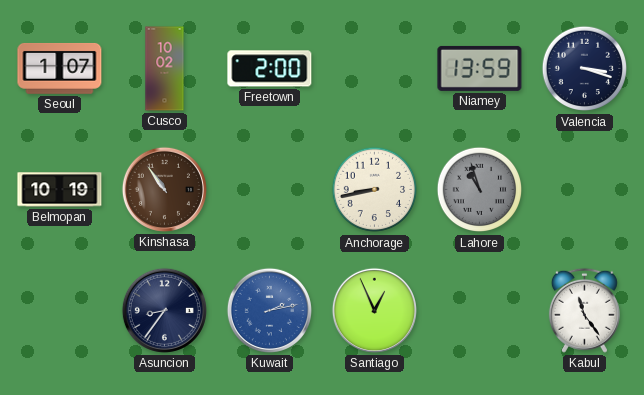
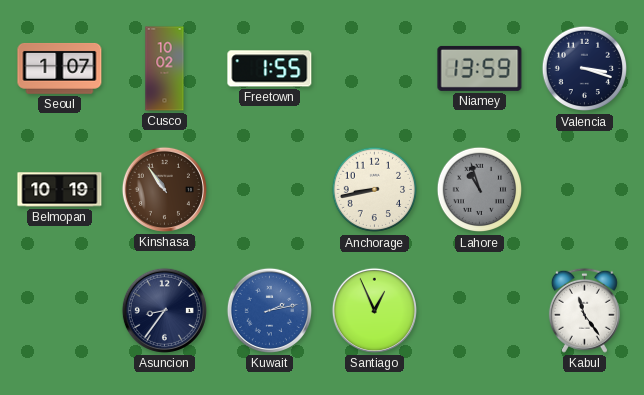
Freetown: 2:00 -> 1:55 (270, 69)
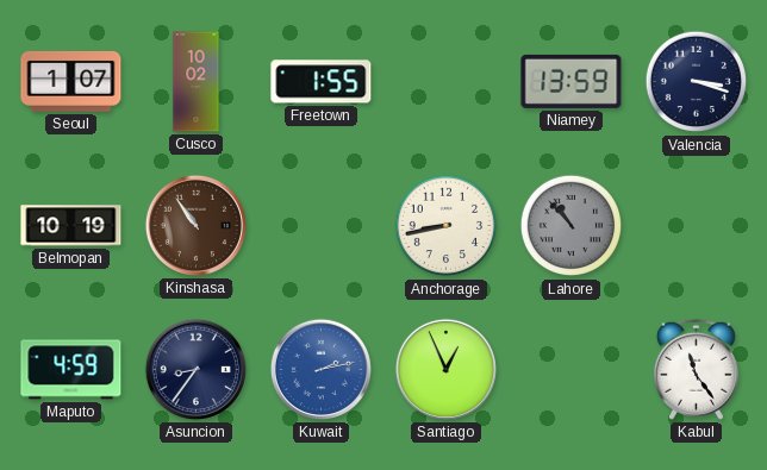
Lahore: 10:57 -> 10:53 (572, 226)
Maputo: none -> 4:59 (71, 370)
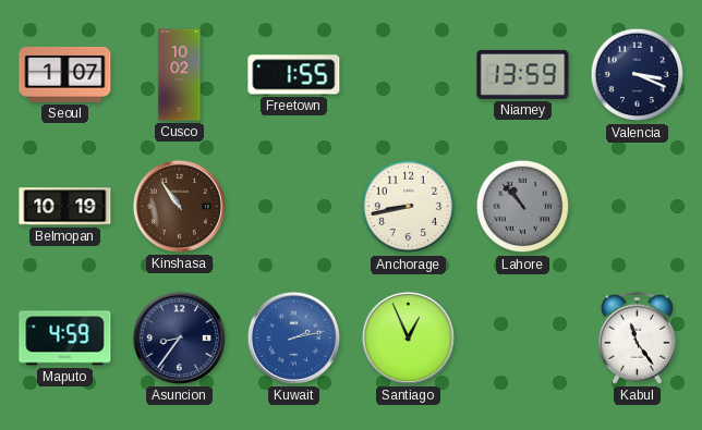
Valencia: 3:18 -> 3:19 (638, 75)
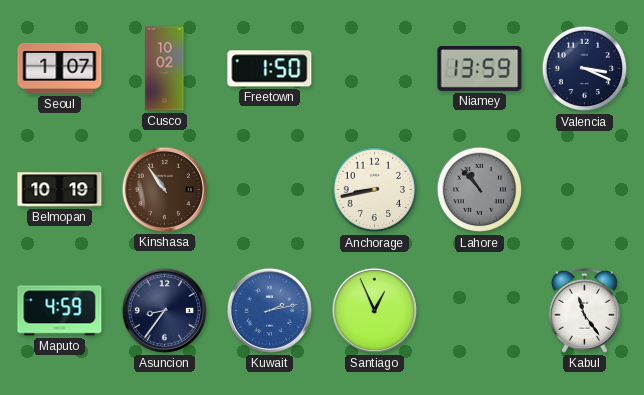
Freetown: 1:55 -> 1:50 (270, 69)
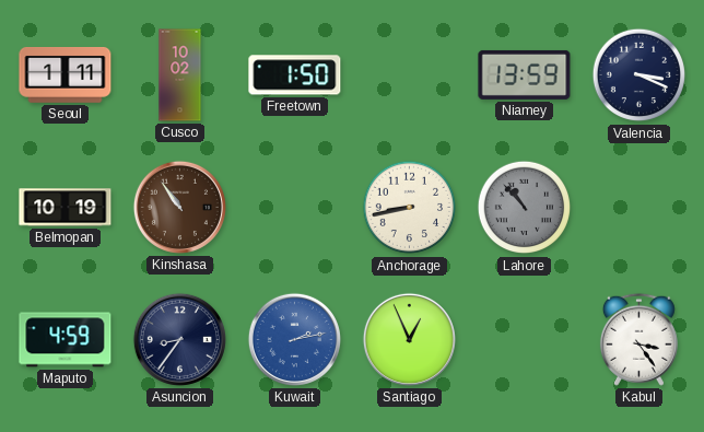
Seoul: 1:07 -> 1:11 (66, 75)
Kabul: 11:24 -> 3:24 (638, 339)
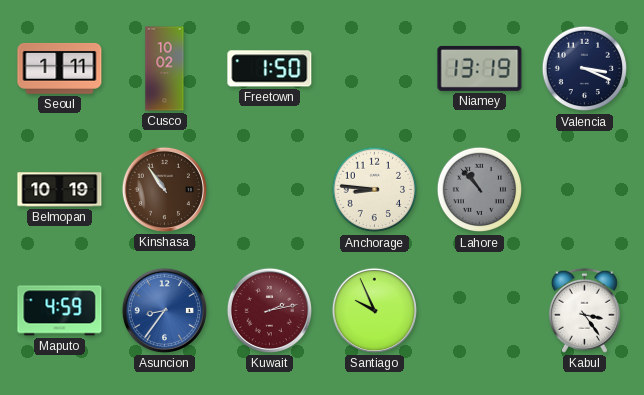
Niamey: 13:59 -> 13:19 (480, 68)
Anchorage: 8:43 -> 8:46 (375, 190)
Asuncion dial: navy -> blue (164, 310)
Kuwait dial: blue -> burgundy (269, 310)
Santiago: 12:56 -> 9:56 (374, 310)
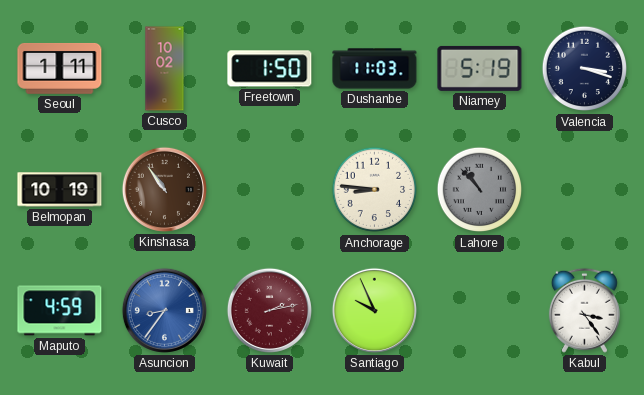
Dushanbe: none -> 11:03 (375, 69)
Niamey: 13:19 -> 5:19 (480, 68)
Valencia: 3:19 -> 3:18 (585, 69)
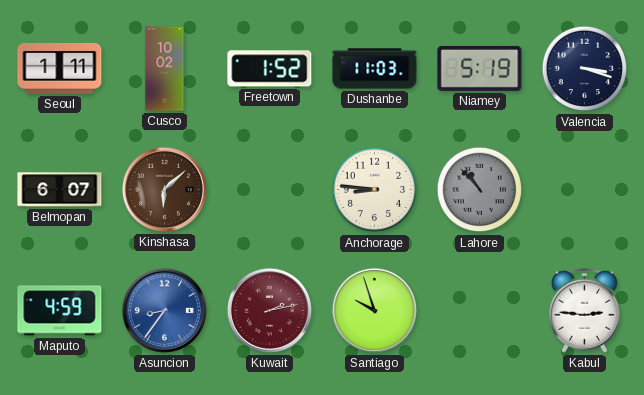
Freetown: 1:50 -> 1:52 (270, 69)
Belmopan: 10:19 -> 6:07 (60, 190)
Kinshasa: 10:54 -> 6:08 (164, 189)
Santiago: 9:56 -> 9:57 (374, 310)
Kabul: 3:24 -> 2:46 (584, 310)
